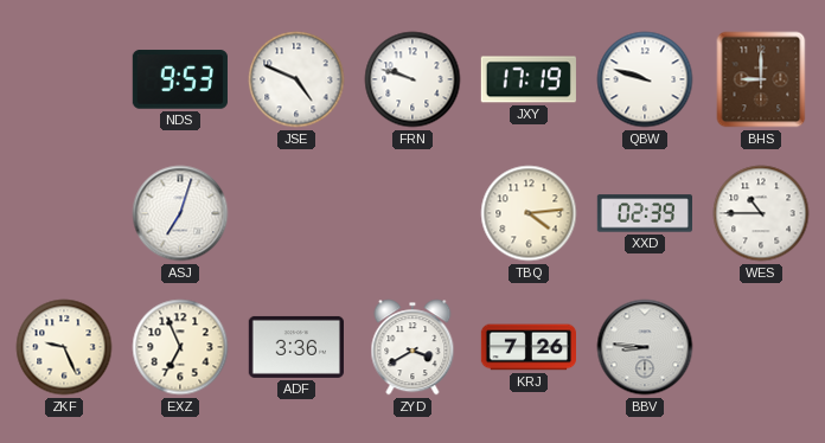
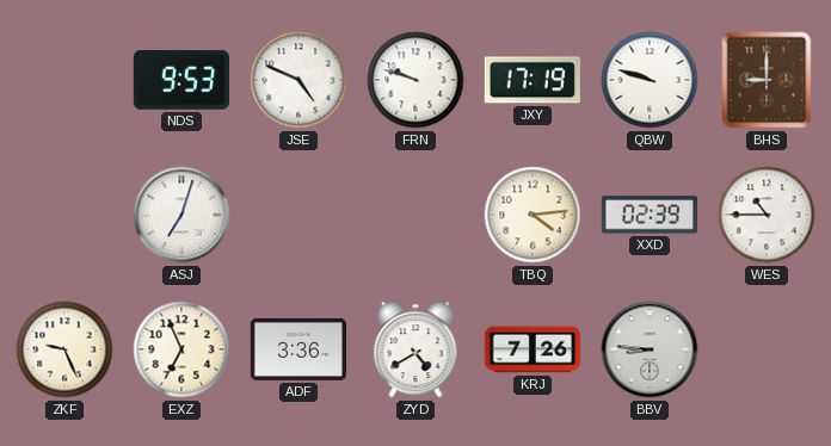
ZYD: 3:40 -> 4:40 (415, 349)
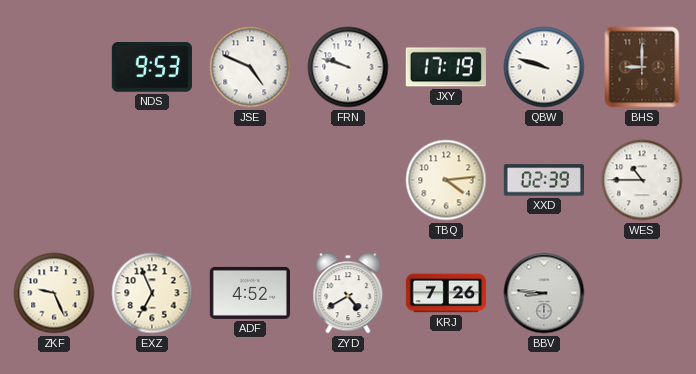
ASJ: 7:03 -> none (181, 215)
ADF: 3:36 -> 4:52 (249, 293)
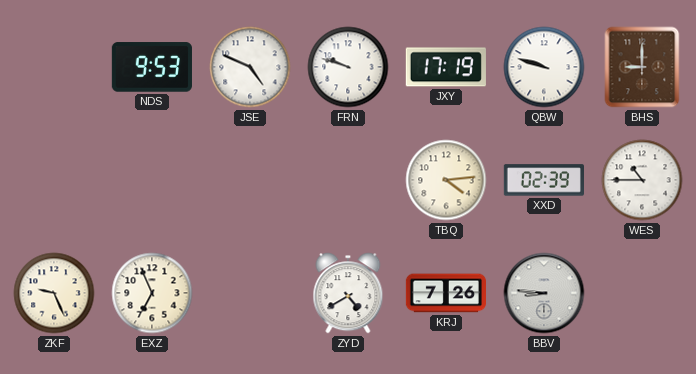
ADF: 4:52 -> none (249, 293)
